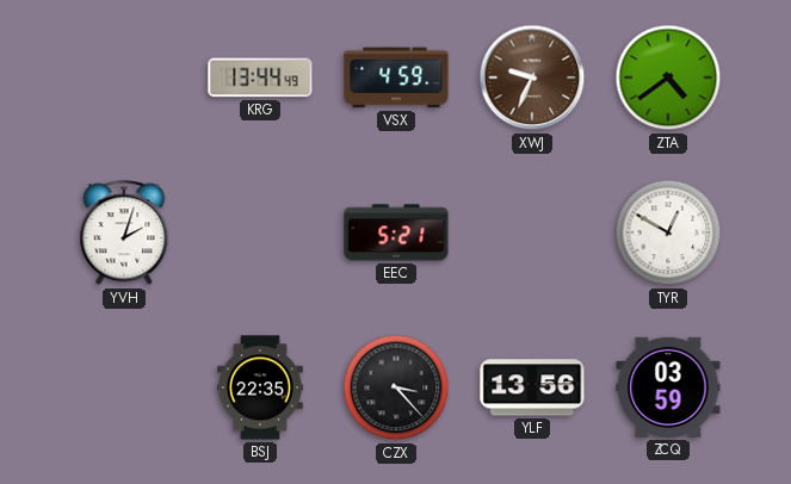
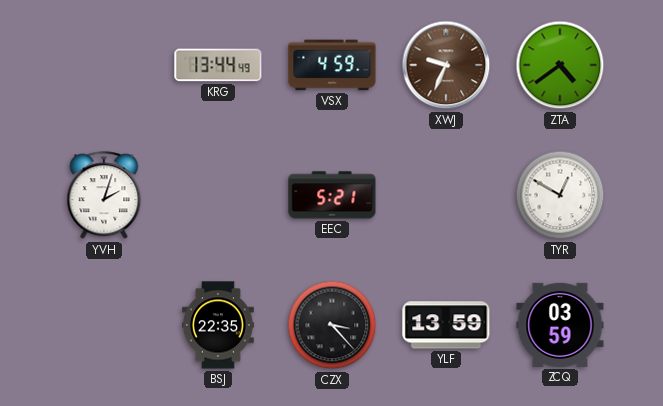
YLF: 13:56 -> 13:59 (446, 325)
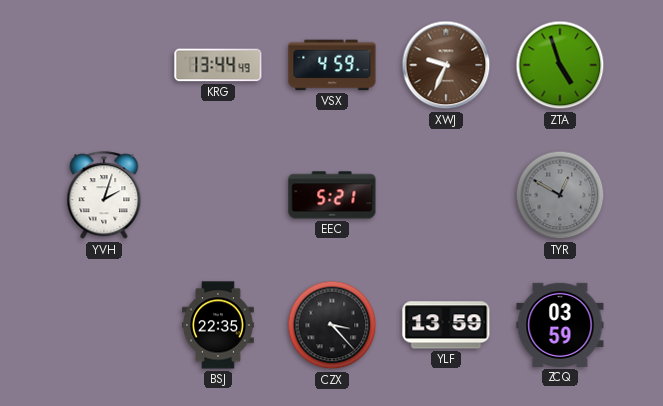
ZTA: 4:39 -> 4:57 (560, 65)
TYR dial: white -> grey (560, 195)
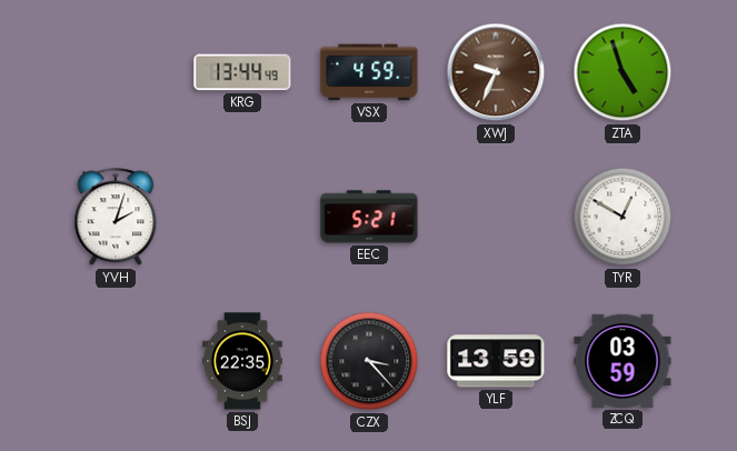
TYR dial: grey -> white (623, 217)
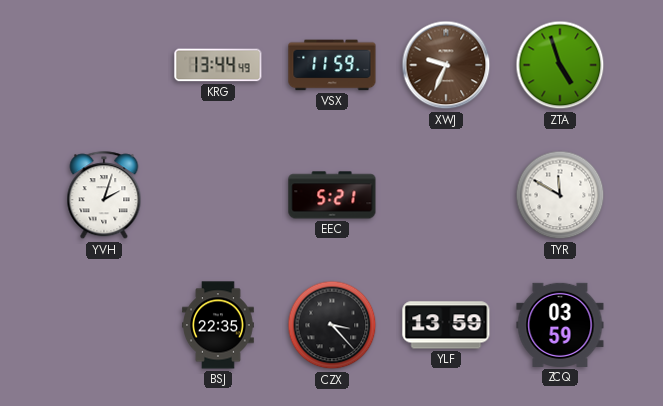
VSX: 4:59 -> 11:59 (332, 65)
TYR: 12:50 -> 11:50 (560, 195)
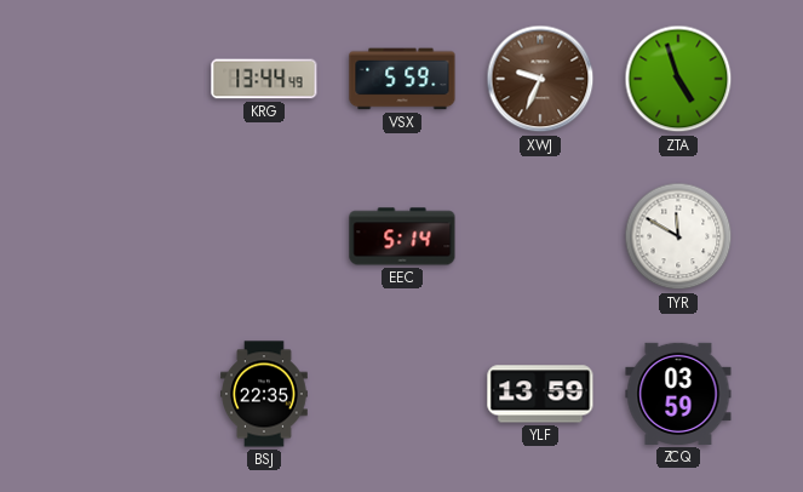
VSX: 11:59 -> 5:59 (402, 79)
YVH: 2:03 -> none (104, 196)
EEC: 5:21 -> 5:14 (402, 236)
CZX: 3:23 -> none (332, 325)
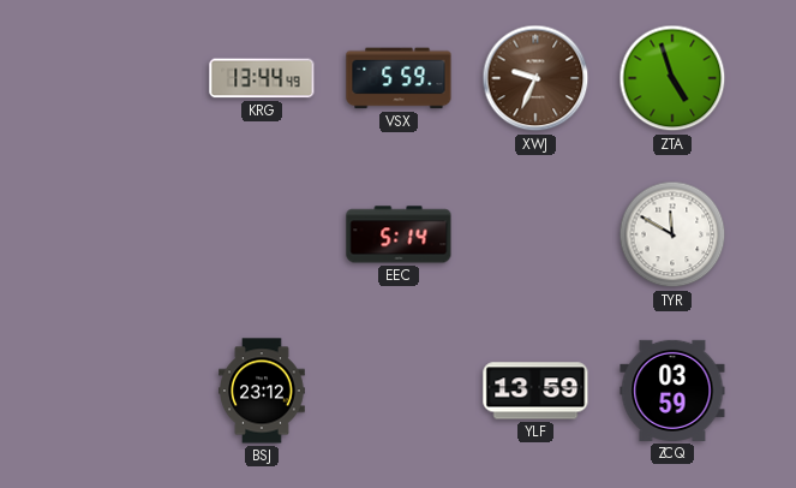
BSJ: 22:35 -> 23:12 (263, 391)
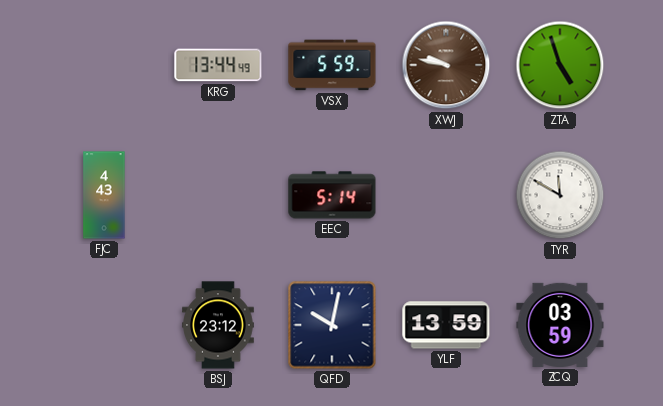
XWJ: 9:34 -> 9:47 (446, 65)
FJC: none -> 4:43 (104, 195)
QFD: none -> 10:02 (332, 325)
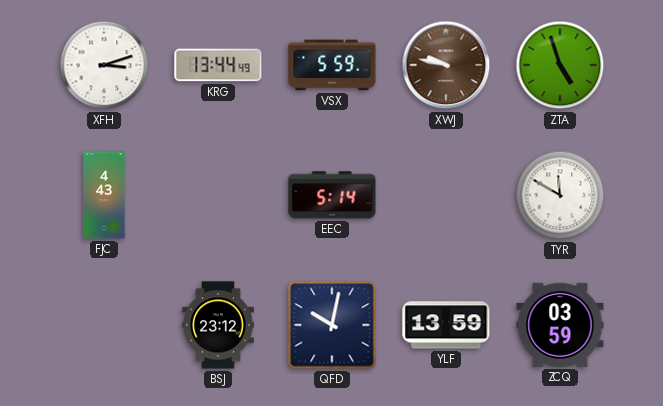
XFH: none -> 3:12 (104, 65)
